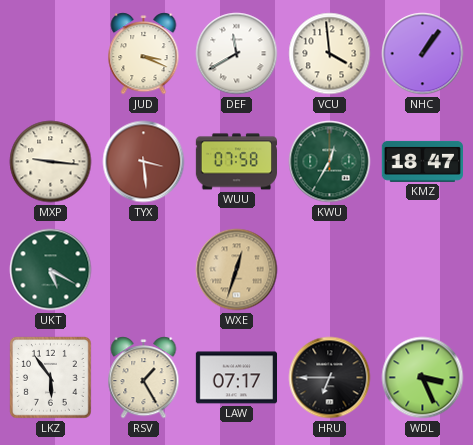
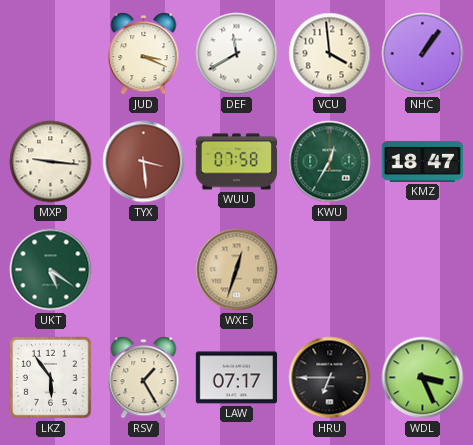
UKT: 5:20 -> 5:21 (51, 270)
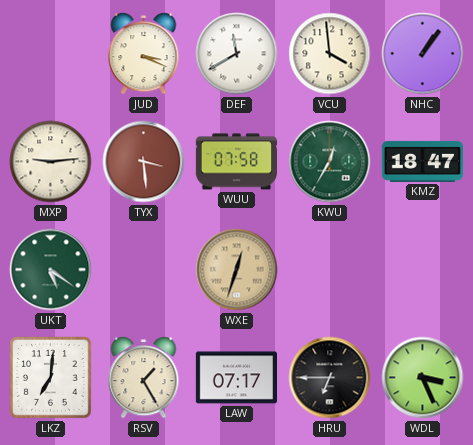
MXP: 9:16 -> 9:14 (51, 162)
LKZ: 5:54 -> 7:01 (50, 377)
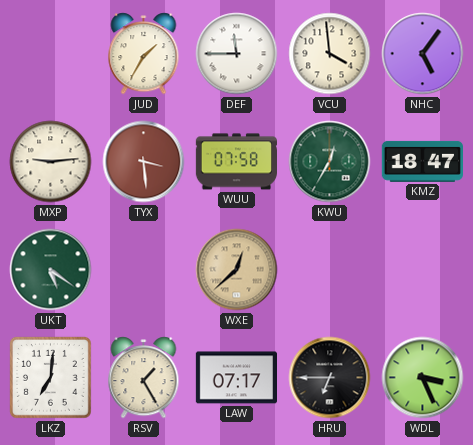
JUD: 3:19 -> 1:35 (144, 54)
DEF: 11:40 -> 11:45 (237, 54)
NHC: 1:06 -> 5:06 (423, 54)
WXE: 12:33 -> 12:38 (237, 270)
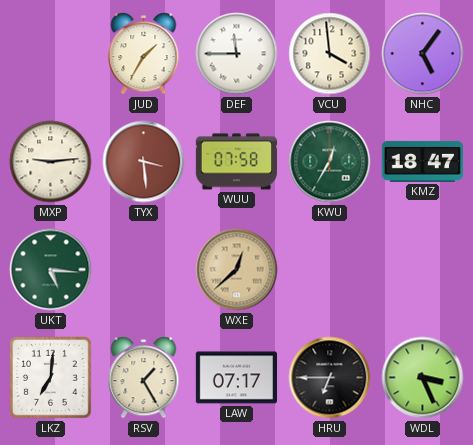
UKT: 5:21 -> 5:16 (51, 270)
